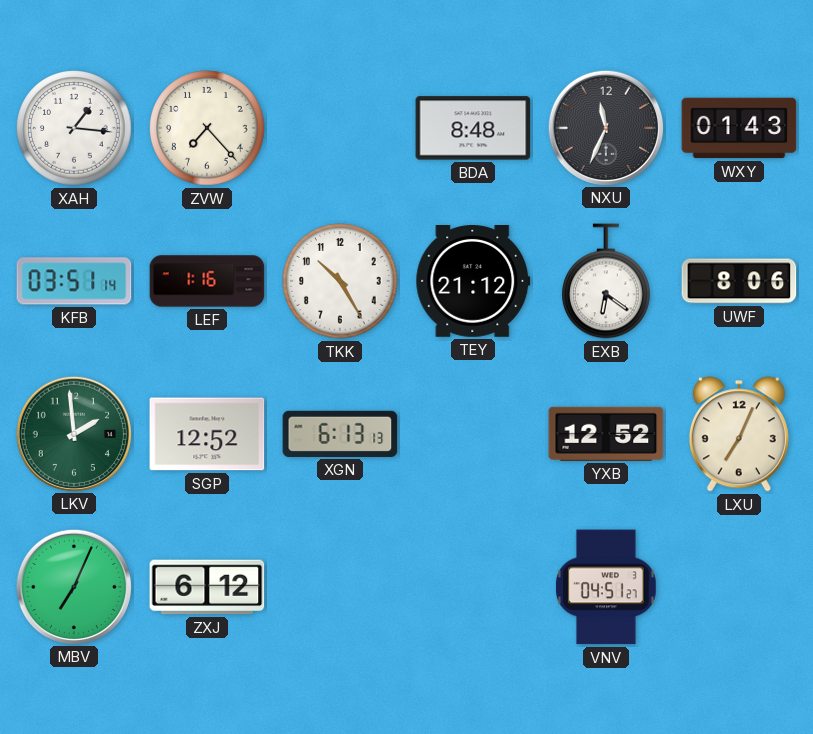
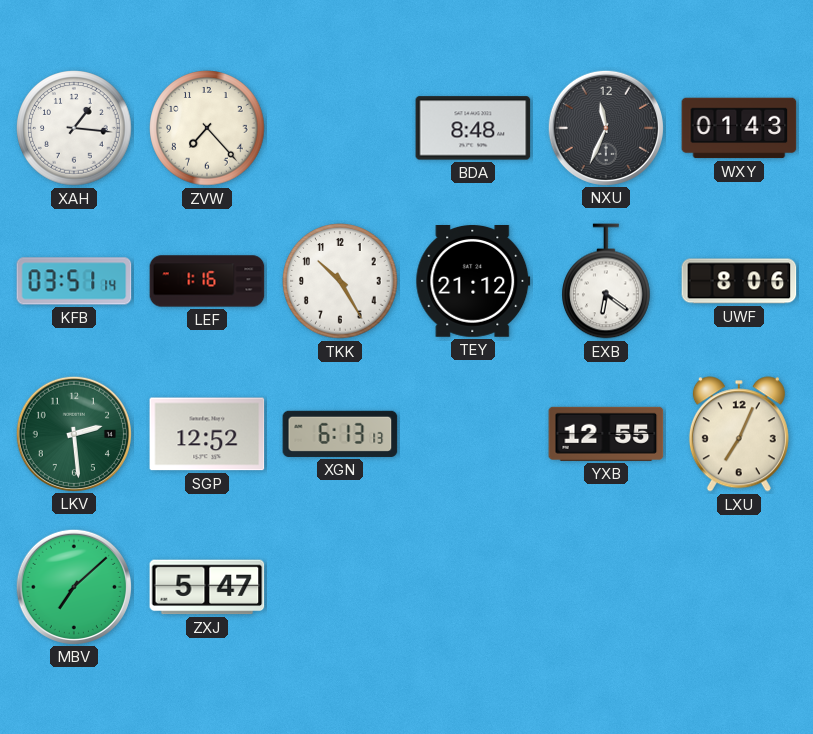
LKV: 1:59 -> 2:29 (73, 433)
YXB: 12:52 -> 12:55 (606, 434)
MBV: 7:04 -> 7:08 (73, 586)
ZXJ: 6:12 -> 5:47 (207, 587)
VNV: 04:51 -> none (607, 587)
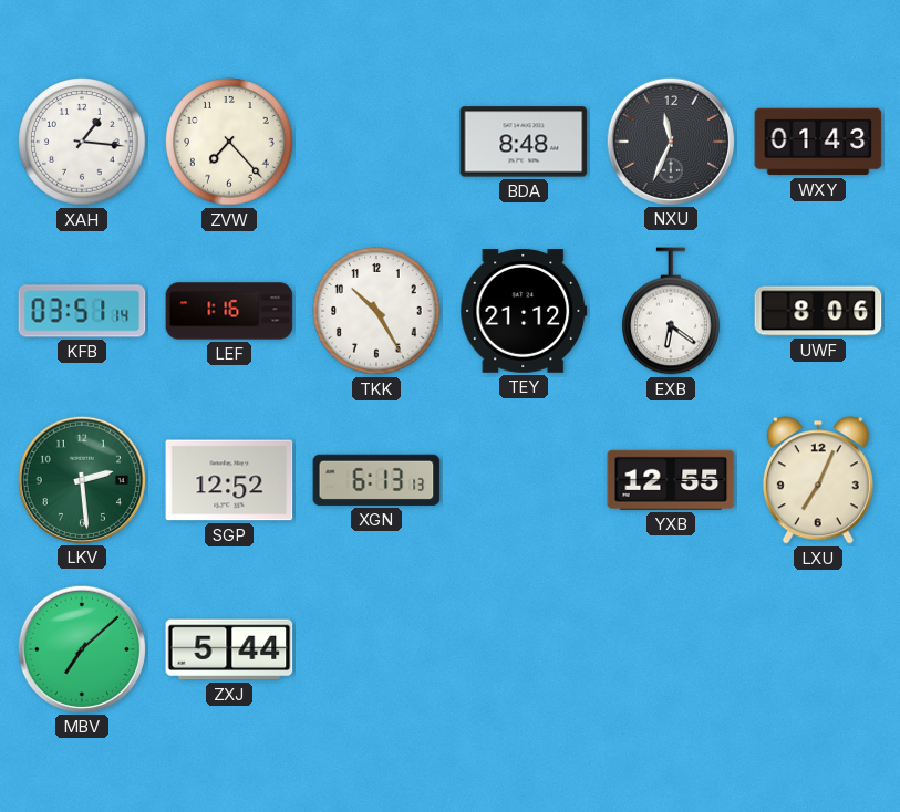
ZXJ: 5:47 -> 5:44 (229, 649)
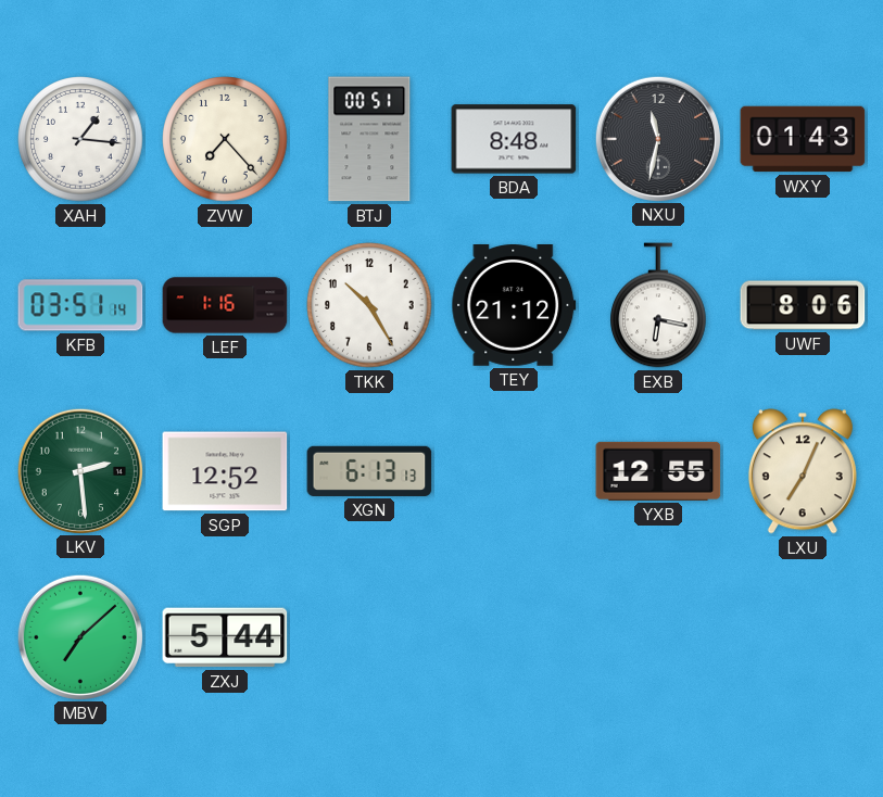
BTJ: none -> 00:51 (369, 139)
NXU: 11:34 -> 11:32 (657, 138)
EXB: 6:21 -> 6:17 (659, 305)
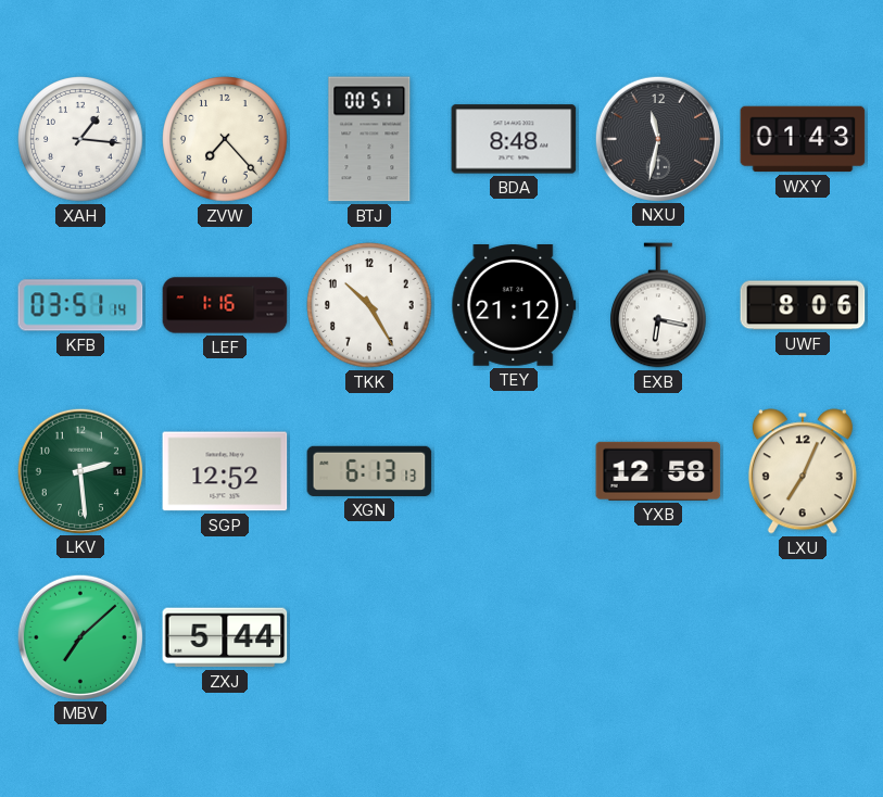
YXB: 12:55 -> 12:58 (658, 471)
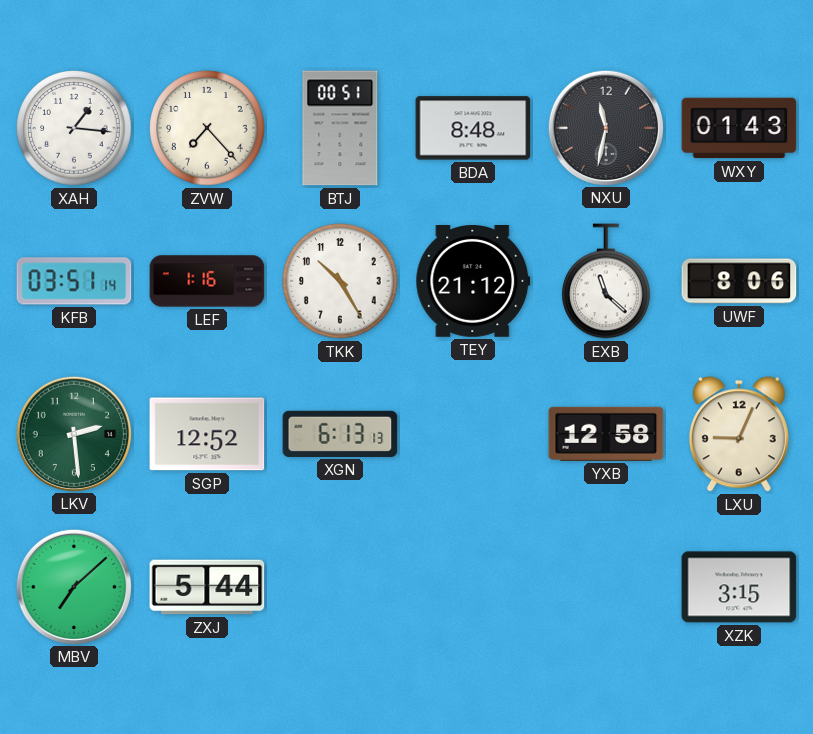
EXB: 6:17 -> 11:22 (607, 281)
LXU: 7:04 -> 9:04 (739, 434)
XZK: none -> 3:15 (739, 587)
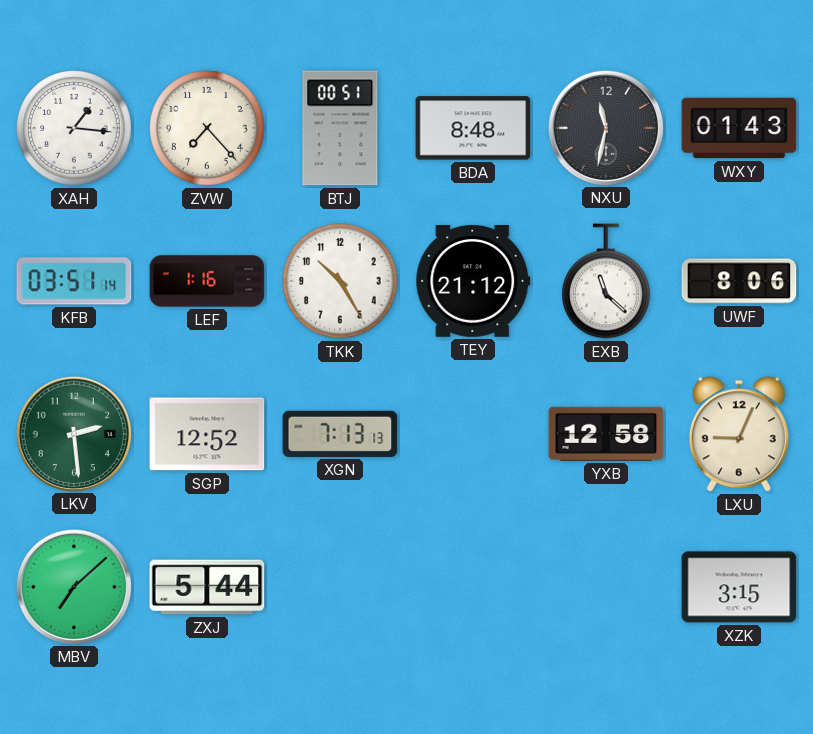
XGN: 6:13 -> 7:13 (340, 434)
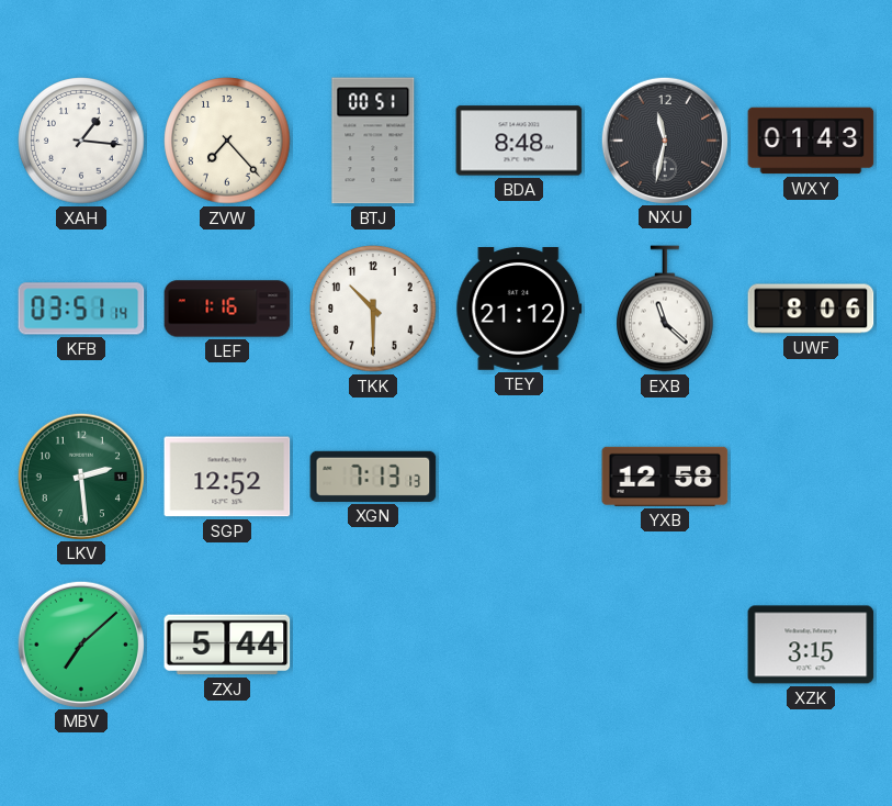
TKK: 10:25 -> 10:30 (373, 309)
LXU: 9:04 -> none (739, 434)
